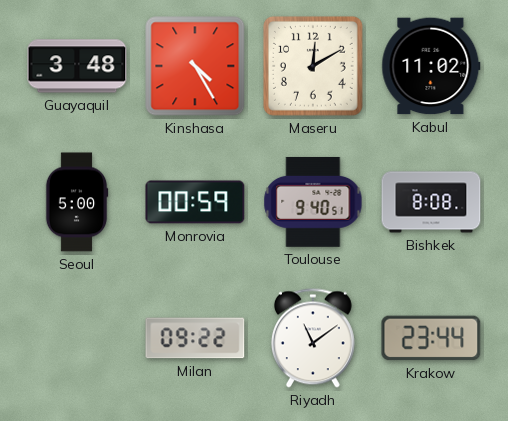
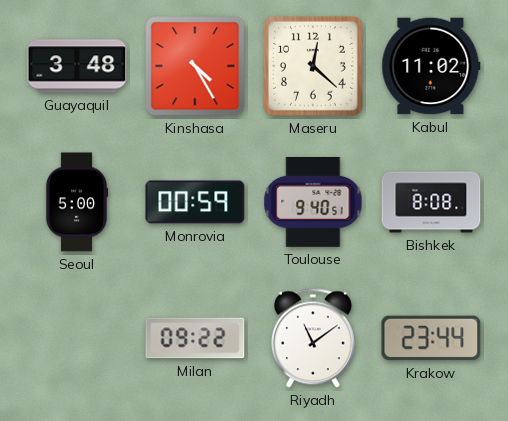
Maseru: 12:10 -> 12:22 (313, 66)
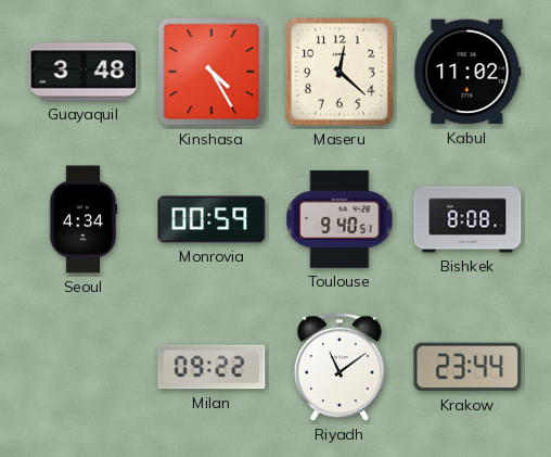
Seoul: 5:00 -> 4:34 (84, 219)
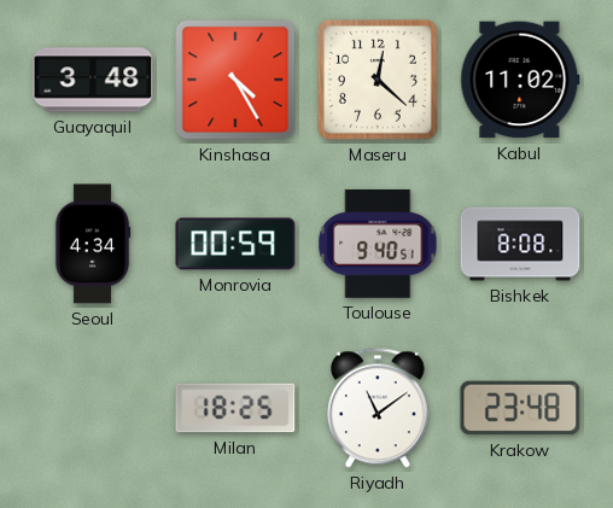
Milan: 09:22 -> 18:25 (235, 408)
Krakow: 23:44 -> 23:48 (520, 408)
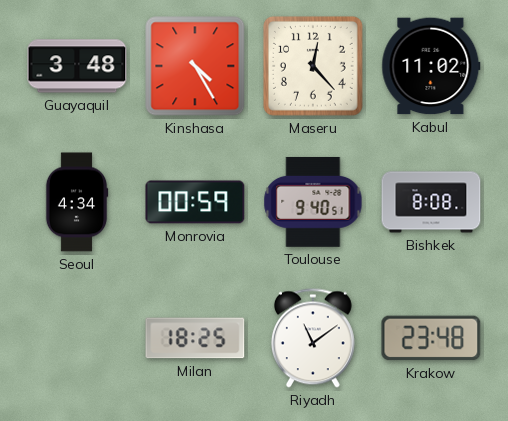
Maseru: 12:22 -> 12:23 (313, 66)
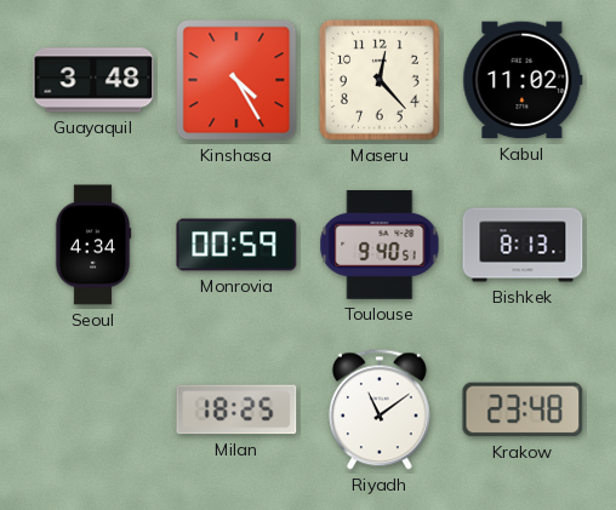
Bishkek: 8:08 -> 8:13 (523, 245)
